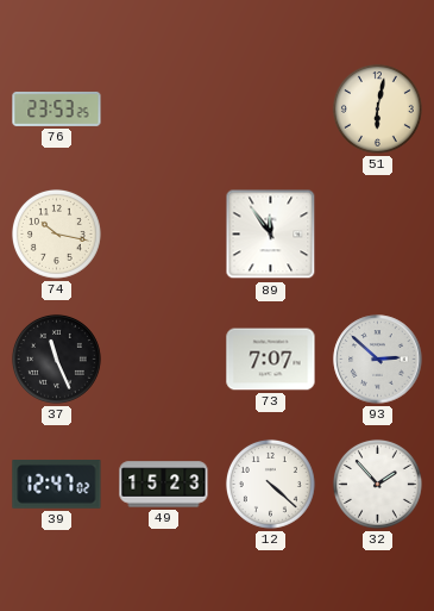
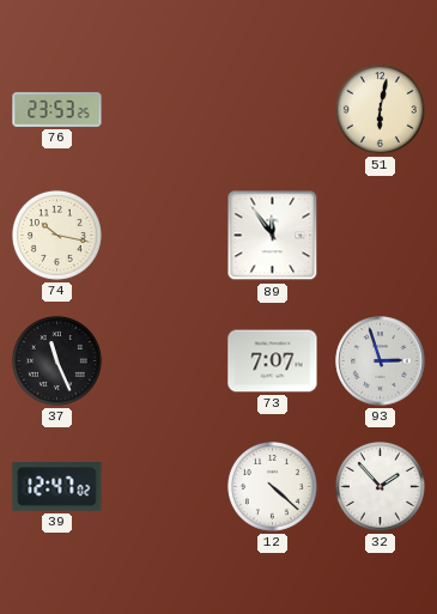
93: 2:52 -> 2:57 (381, 361)
49: 15:23 -> none (164, 485)
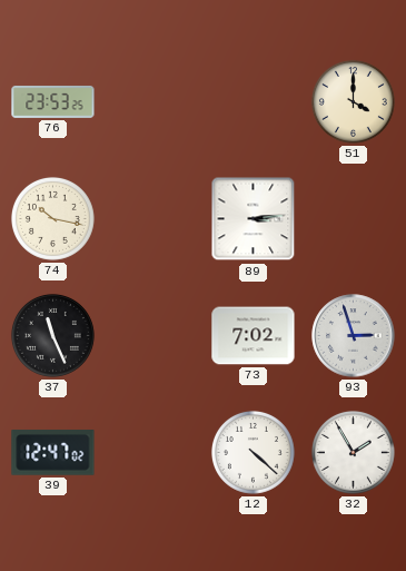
51: 6:02 -> 4:00 (353, 101)
89: 11:54 -> 3:14 (254, 219)
73: 7:07 -> 7:02 (254, 336)
32: 1:53 -> 1:55 (353, 452)
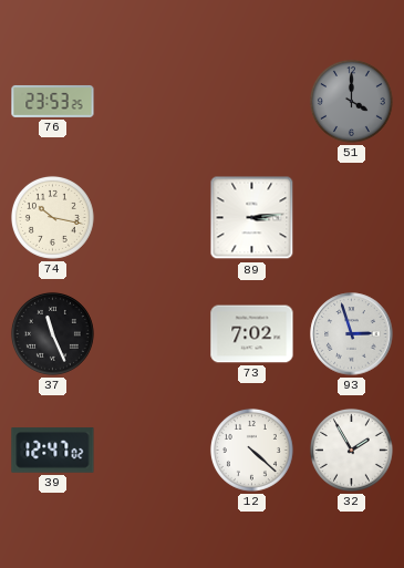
51 dial: cream -> grey (351, 101)
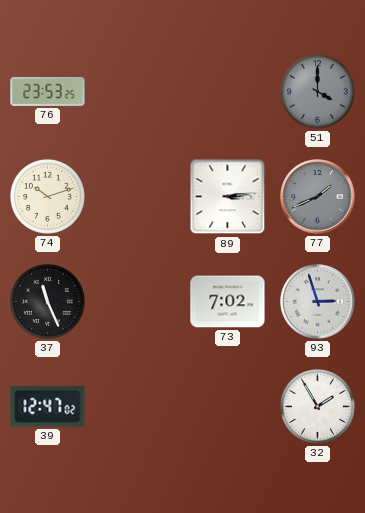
74: 10:17 -> 10:12 (47, 196)
77: none -> 1:41 (318, 197)
12: 4:22 -> none (251, 450)
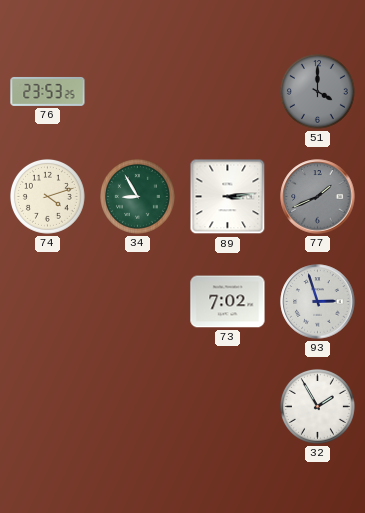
74: 10:12 -> 4:12 (47, 196)
34: none -> 8:55 (137, 196)
37: 11:26 -> none (47, 301)
39: 12:47 -> none (48, 407)
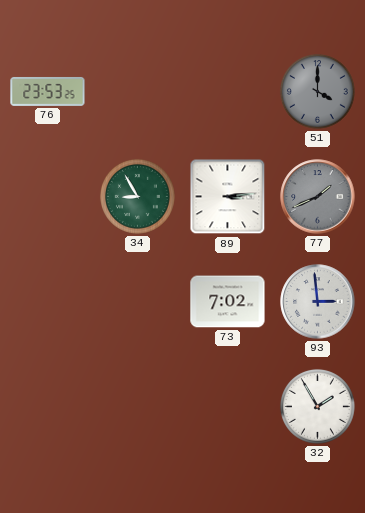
74: 4:12 -> none (47, 196)
93: 2:57 -> 2:59 (318, 302)
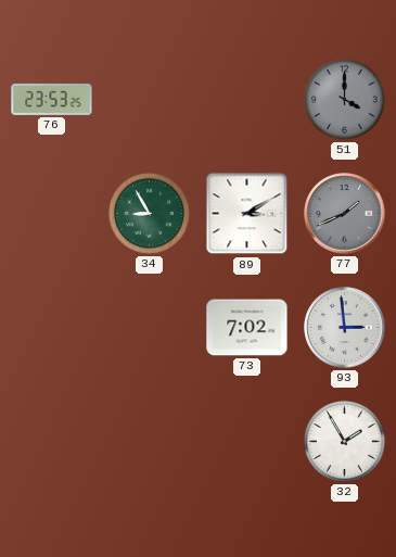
89: 3:14 -> 3:10 (247, 214)
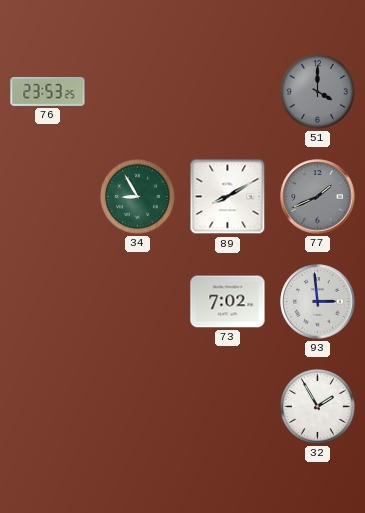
89: 3:10 -> 8:10 (228, 197)
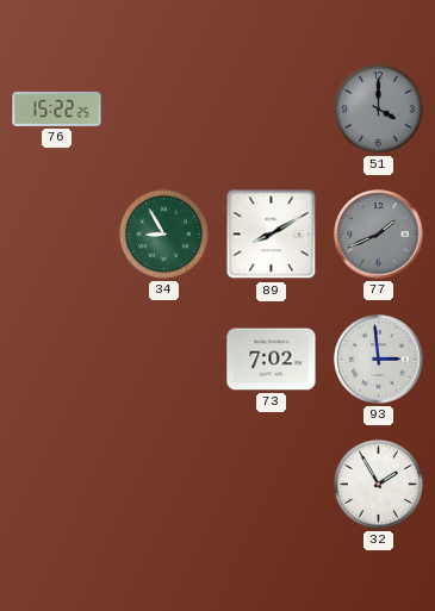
76: 23:53 -> 15:22 (57, 108)
